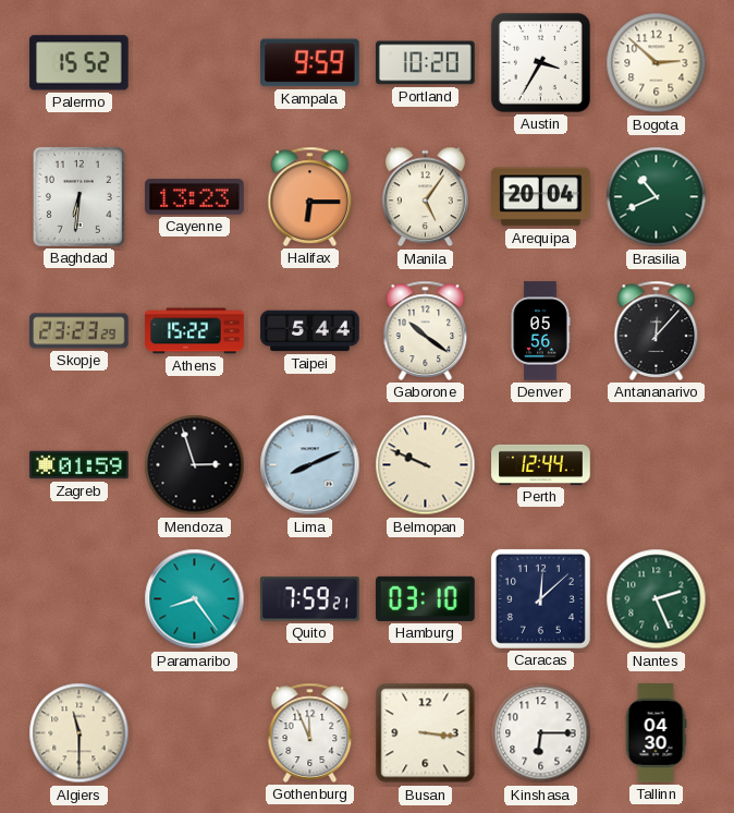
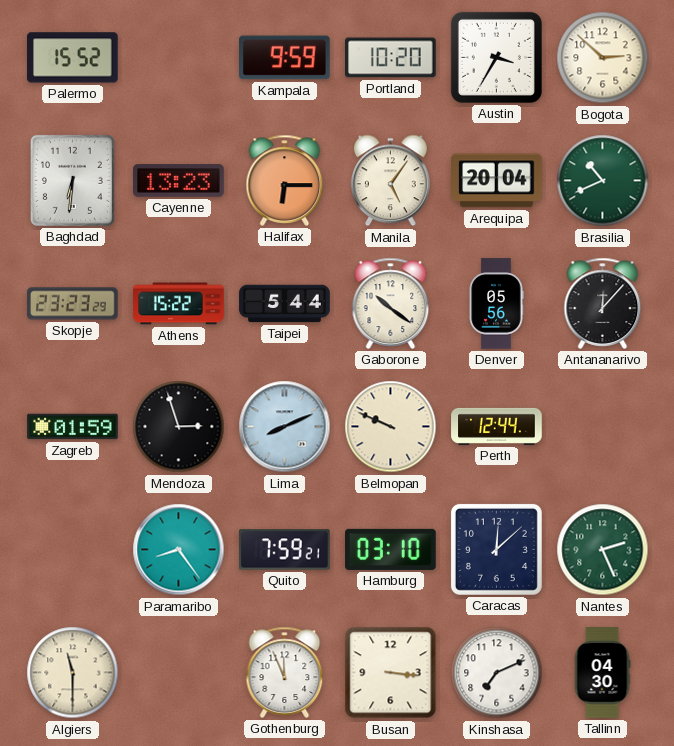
Kinshasa: 6:15 -> 7:11 (497, 673)
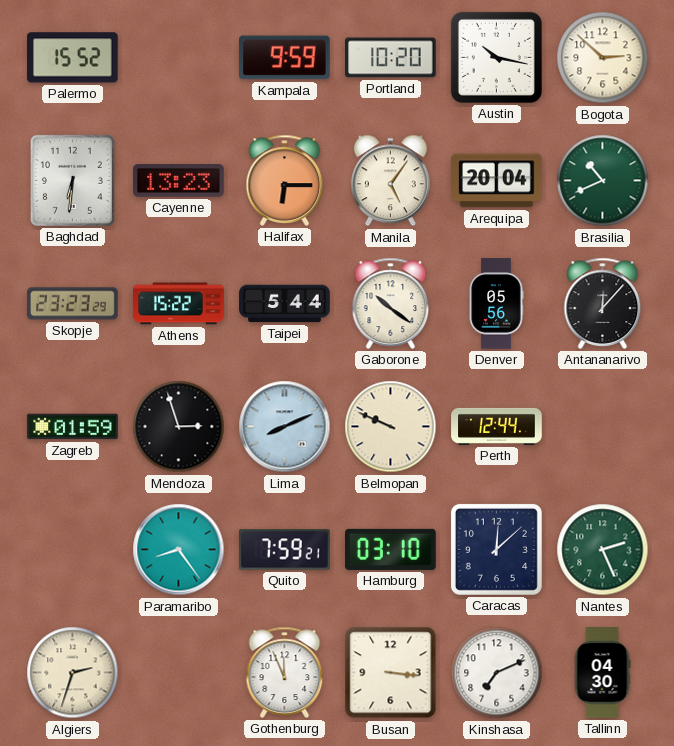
Austin: 3:35 -> 10:17 (496, 57)
Algiers: 11:30 -> 2:33 (73, 673)
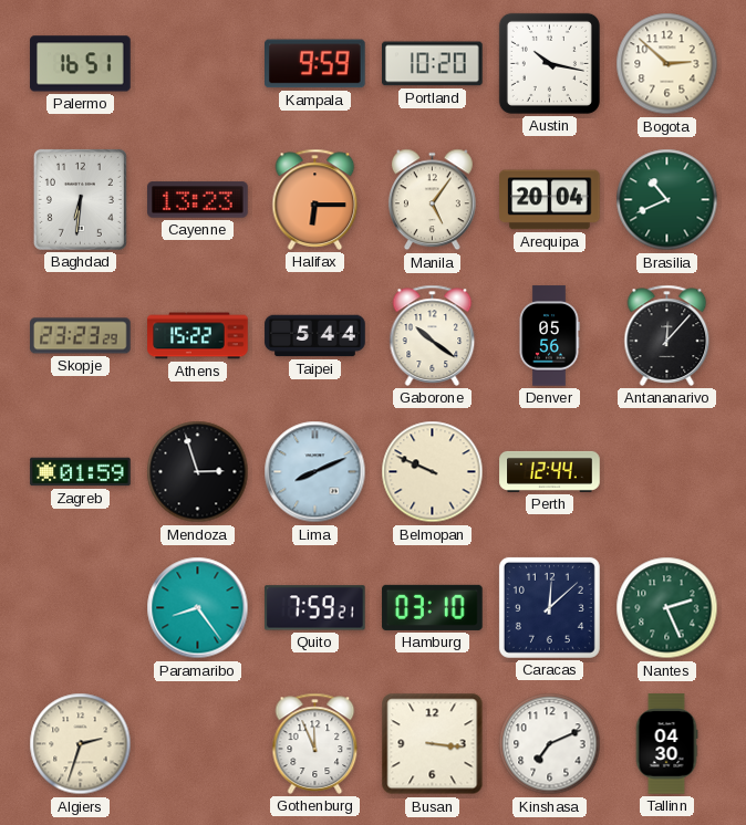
Palermo: 15:52 -> 16:51 (81, 64)
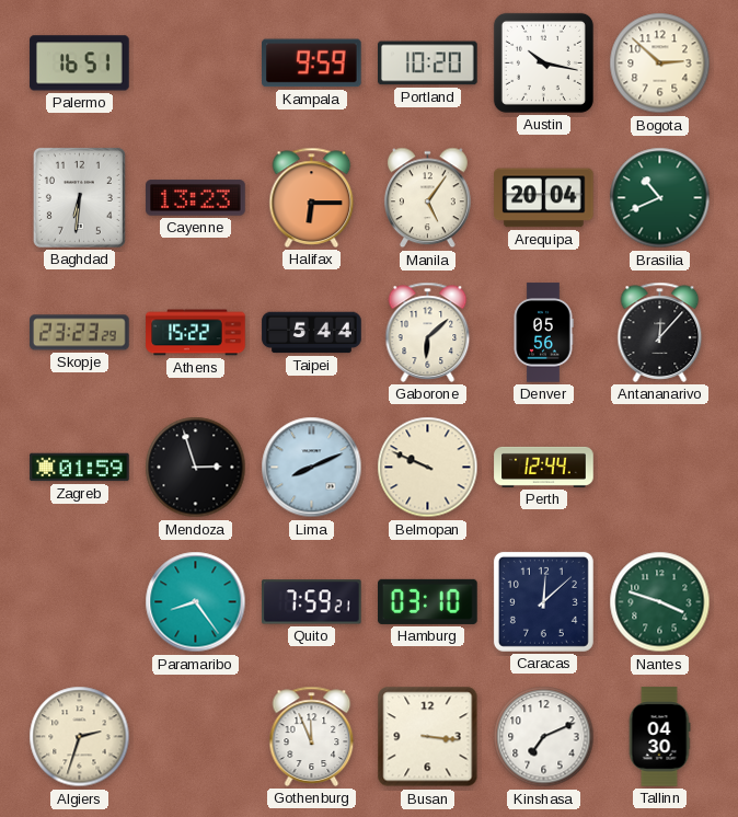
Gaborone: 10:21 -> 6:08 (428, 332)
Nantes: 2:26 -> 3:48 (660, 602)
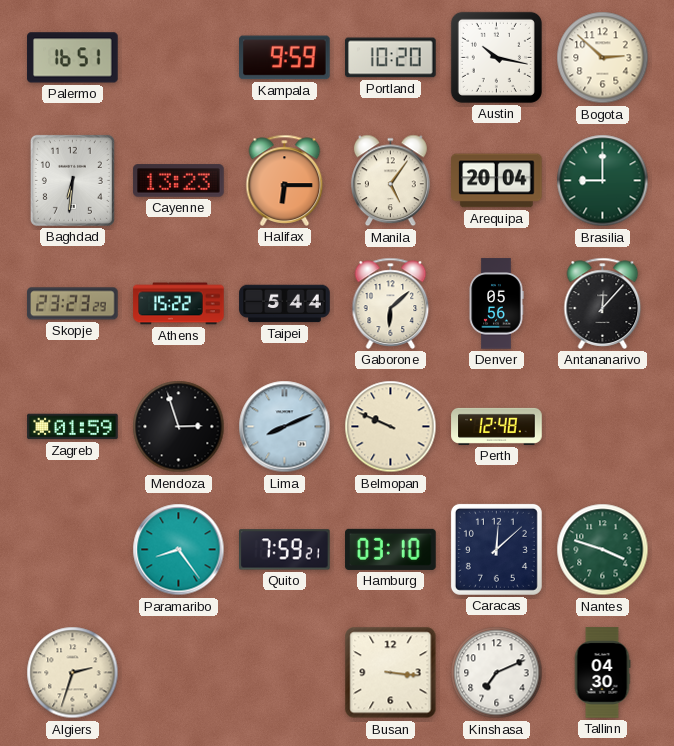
Brasilia: 10:41 -> 9:00 (603, 181)
Perth: 12:44 -> 12:48 (497, 426)
Gothenburg: 11:56 -> none (312, 736)
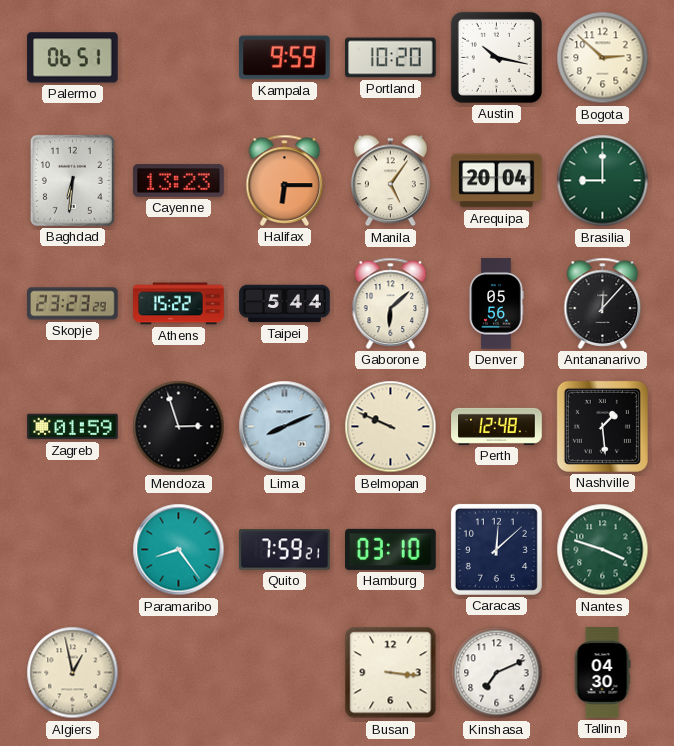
Palermo: 16:51 -> 06:51 (73, 58)
Nashville: none -> 1:29 (602, 426)
Algiers: 2:33 -> 12:58 (73, 673)
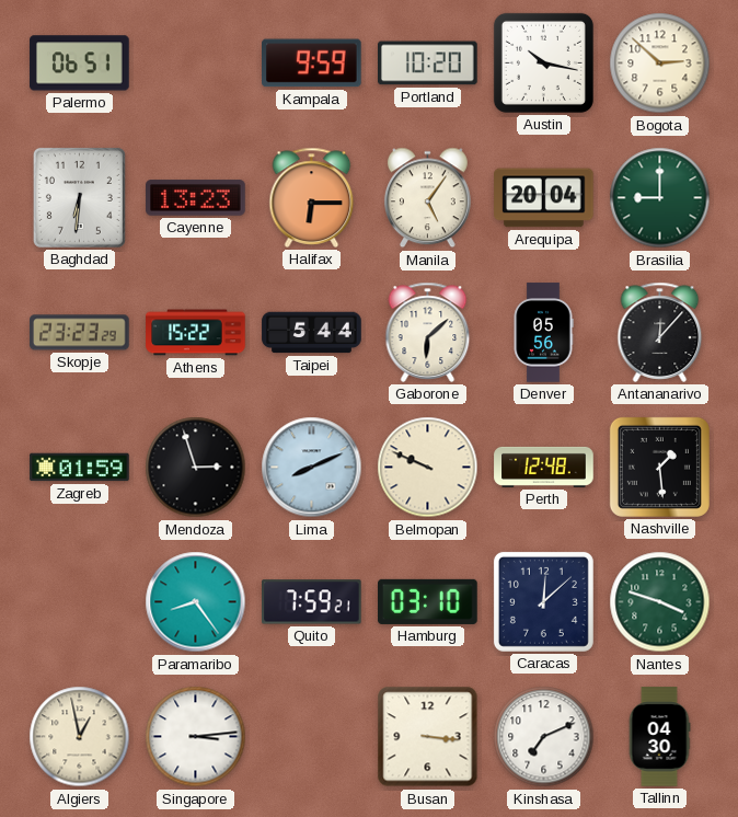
Singapore: none -> 3:14 (196, 737)
